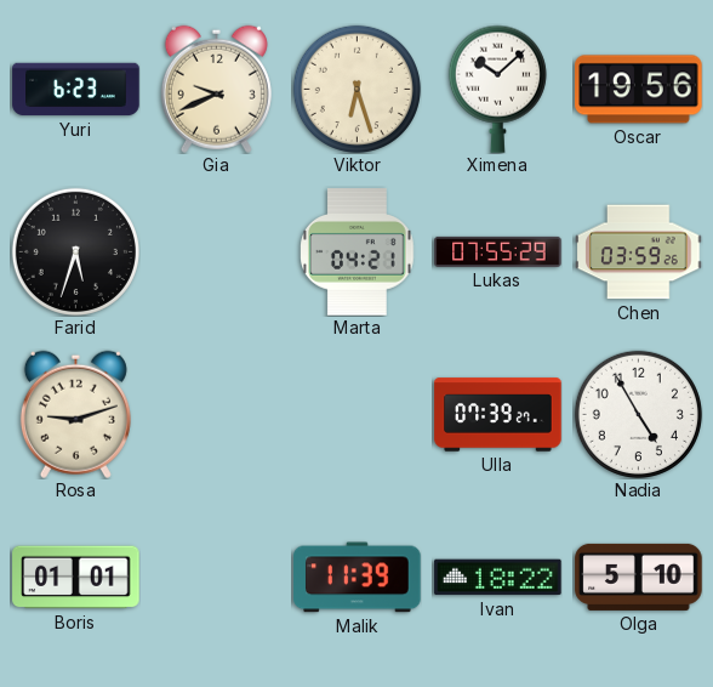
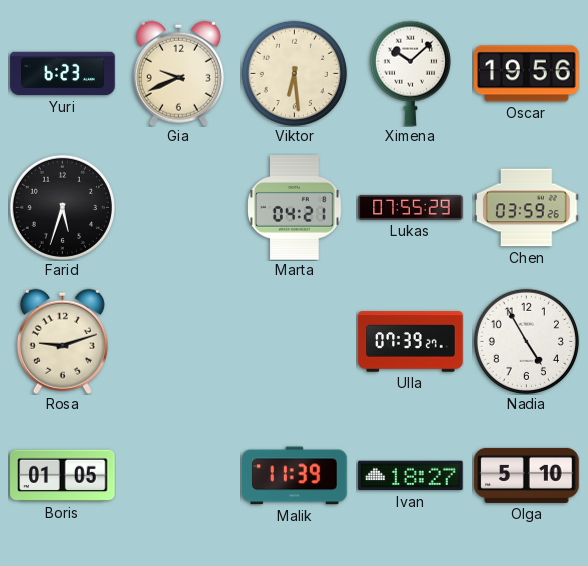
Viktor: 6:27 -> 6:29 (294, 73)
Boris: 01:01 -> 01:05 (63, 476)
Ivan: 18:22 -> 18:27 (411, 476)
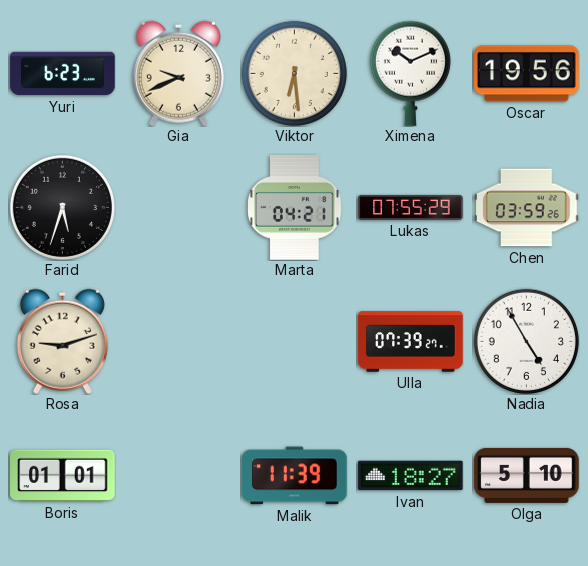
Ximena: 10:08 -> 10:11 (410, 73)
Boris: 01:05 -> 01:01 (63, 476)
